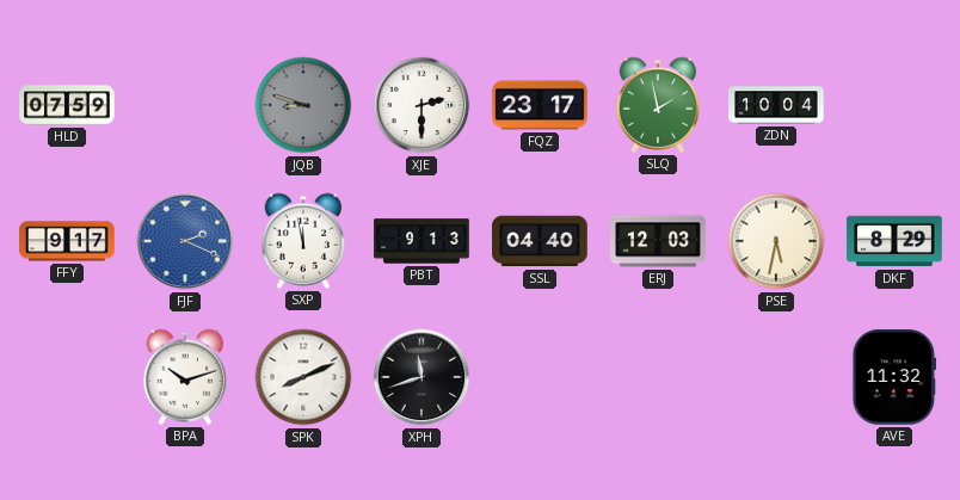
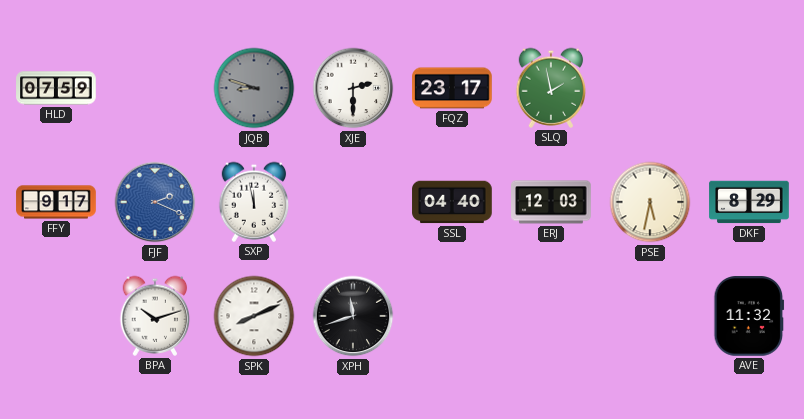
ZDN: 10:04 -> none (776, 105)
PBT: 9:13 -> none (421, 241)
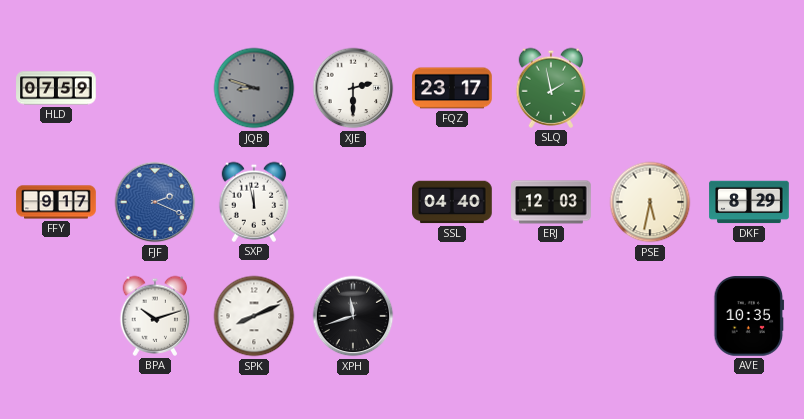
AVE: 11:32 -> 10:35 (749, 316)
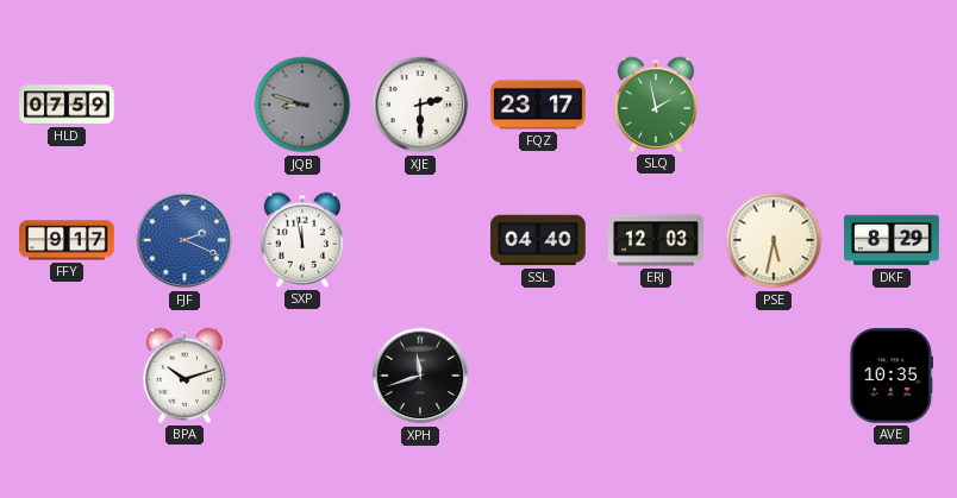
SPK: 8:11 -> none (254, 316)
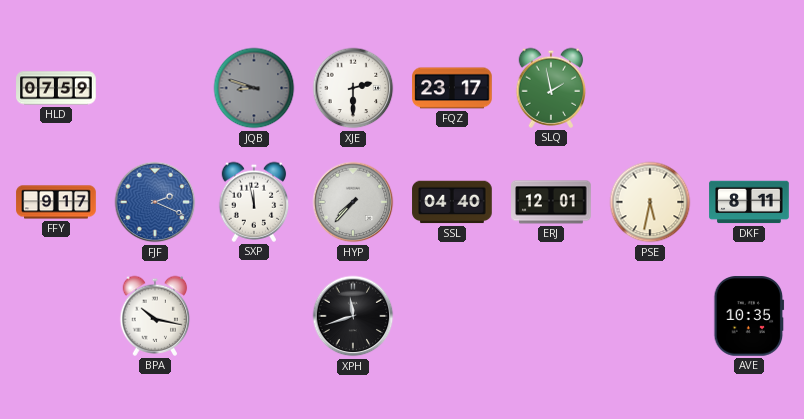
HYP: none -> 7:37 (353, 202)
ERJ: 12:03 -> 12:01 (551, 202)
DKF: 8:29 -> 8:11 (749, 202)
BPA: 10:12 -> 10:17 (155, 316)
